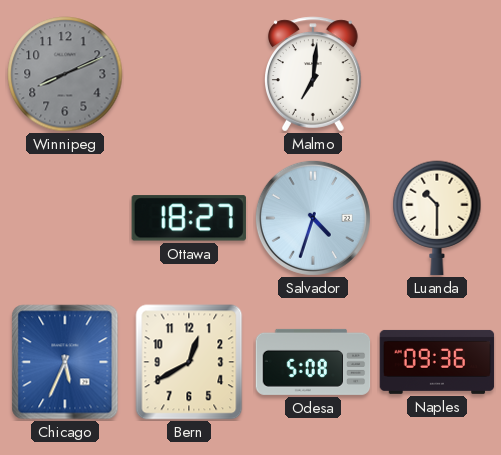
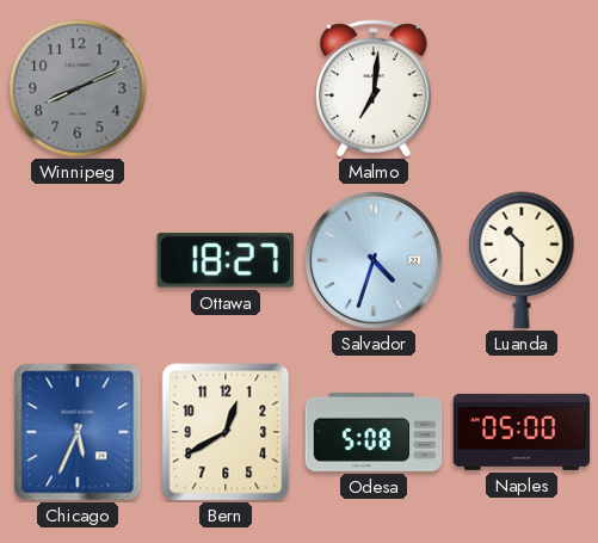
Naples: 09:36 -> 05:00 (522, 432)
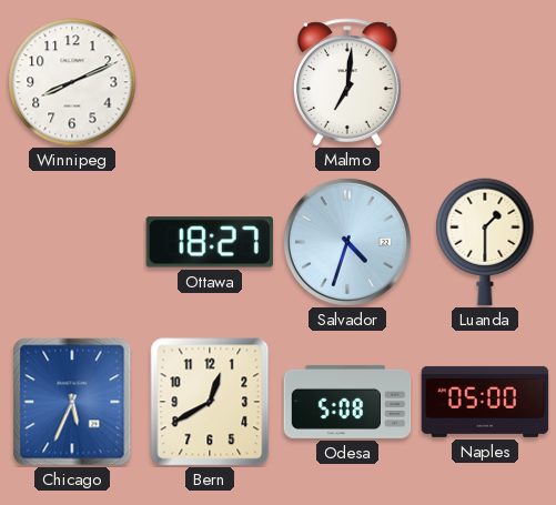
Winnipeg dial: grey -> white (72, 82)
Luanda: 10:30 -> 1:30 (485, 242)
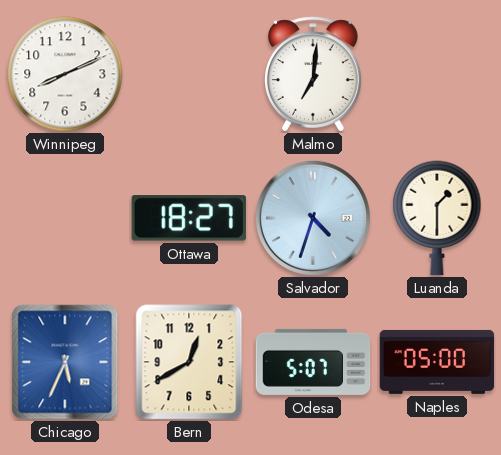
Odesa: 5:08 -> 5:07 (313, 362)
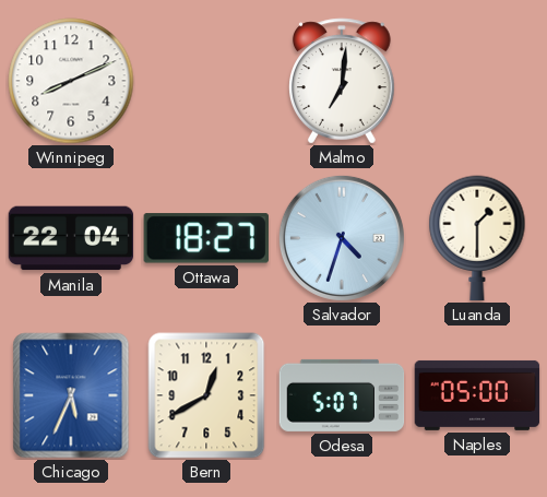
Manila: none -> 22:04 (71, 238)
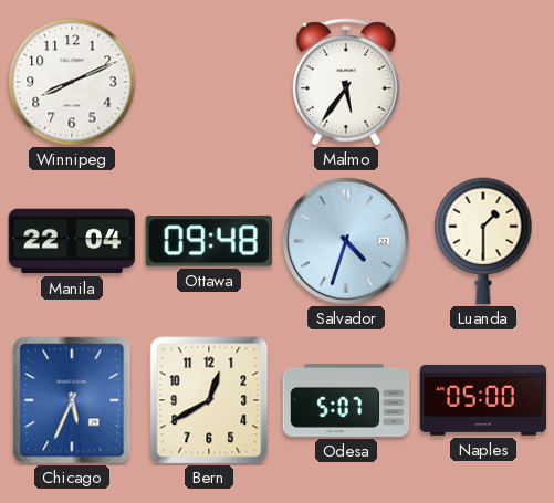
Malmo: 7:01 -> 5:36 (347, 82)
Ottawa: 18:27 -> 09:48 (209, 241)
